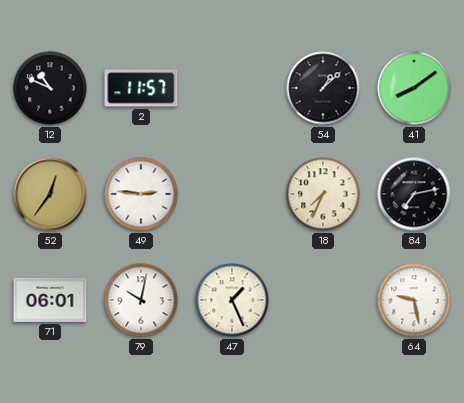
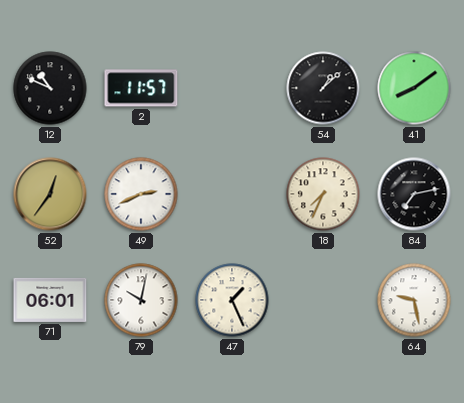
49: 2:46 -> 2:41 (141, 194)
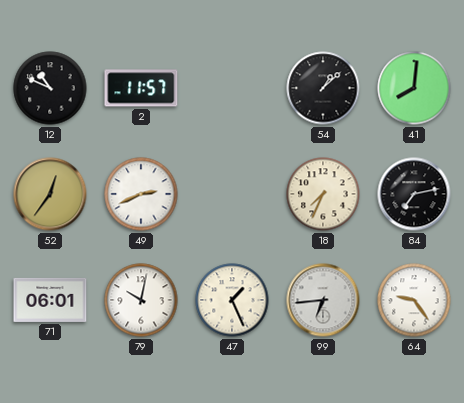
41: 8:09 -> 8:01 (414, 88)
99: none -> 6:44 (323, 300)
64: 9:28 -> 9:24 (414, 300)
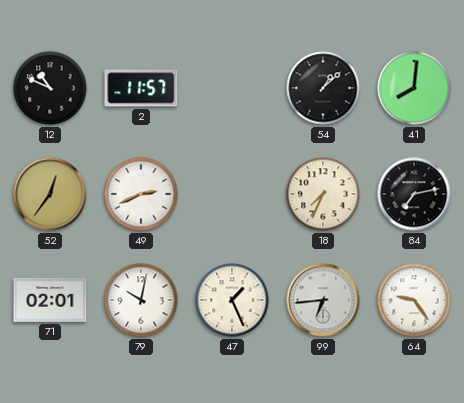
71: 06:01 -> 02:01 (50, 300)
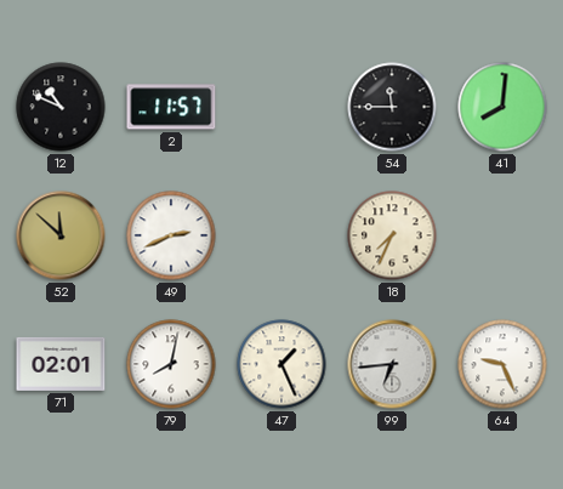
54: 1:08 -> 11:45 (392, 107)
52: 12:36 -> 11:52 (61, 235)
84: 7:13 -> none (414, 194)
79: 10:02 -> 8:02 (171, 364)
64: 9:24 -> 9:26 (502, 364)
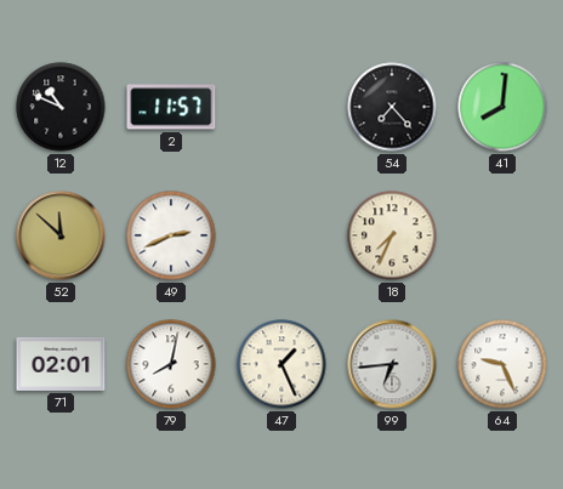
54: 11:45 -> 7:23 (392, 107)
